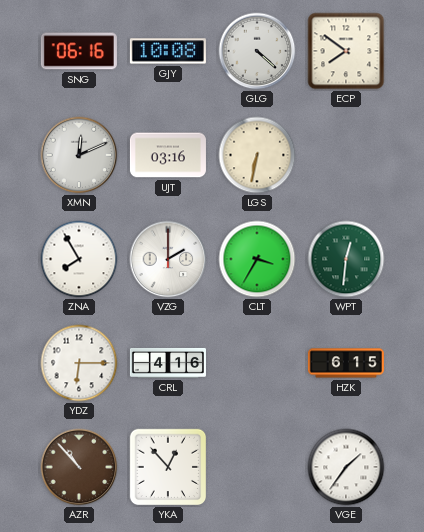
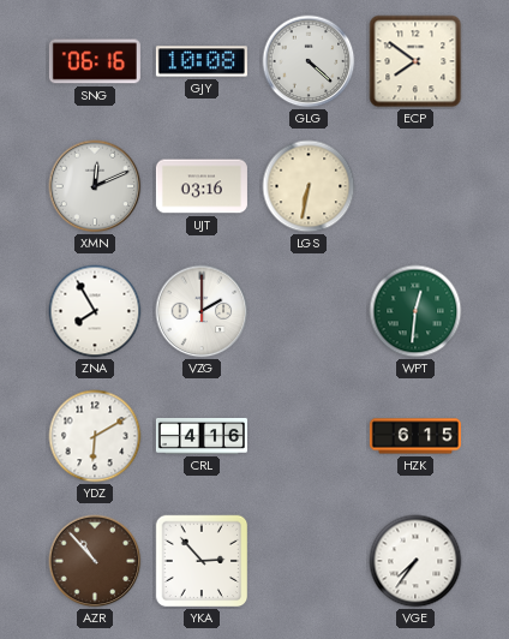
CLT: 3:35 -> none (257, 259)
YDZ: 6:15 -> 6:10 (95, 436)
YKA: 12:53 -> 2:53 (202, 561)
VGE: 1:36 -> 7:36 (415, 561)
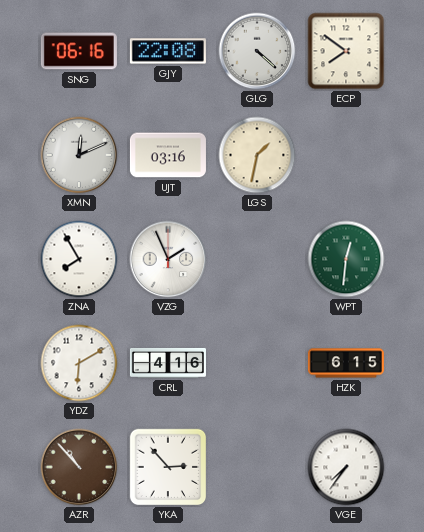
GJY: 10:08 -> 22:08 (168, 51)
LGS: 6:32 -> 1:32 (257, 155)
VZG: 2:00 -> 1:56 (168, 259)
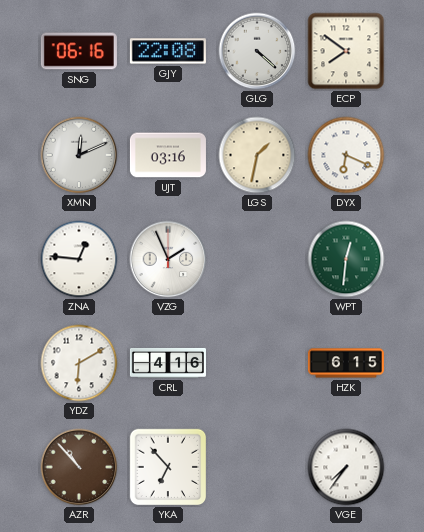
DYX: none -> 6:19 (346, 155)
ZNA: 7:55 -> 12:46 (79, 259)
YKA: 2:53 -> 6:53 (168, 467)
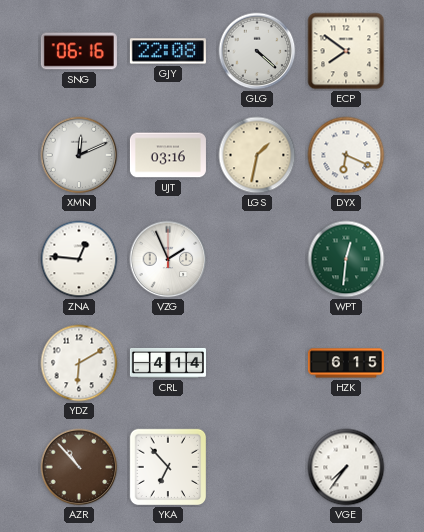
CRL: 4:16 -> 4:14 (168, 363)
